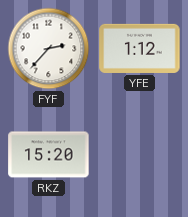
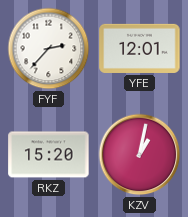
YFE: 1:12 -> 12:01 (140, 48)
KZV: none -> 1:02 (140, 155)
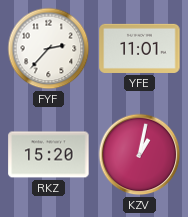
YFE: 12:01 -> 11:01 (140, 48)
